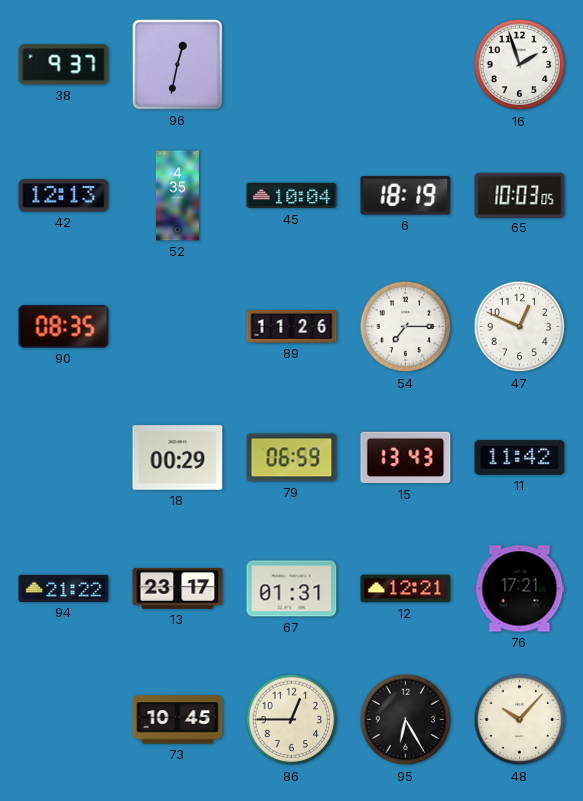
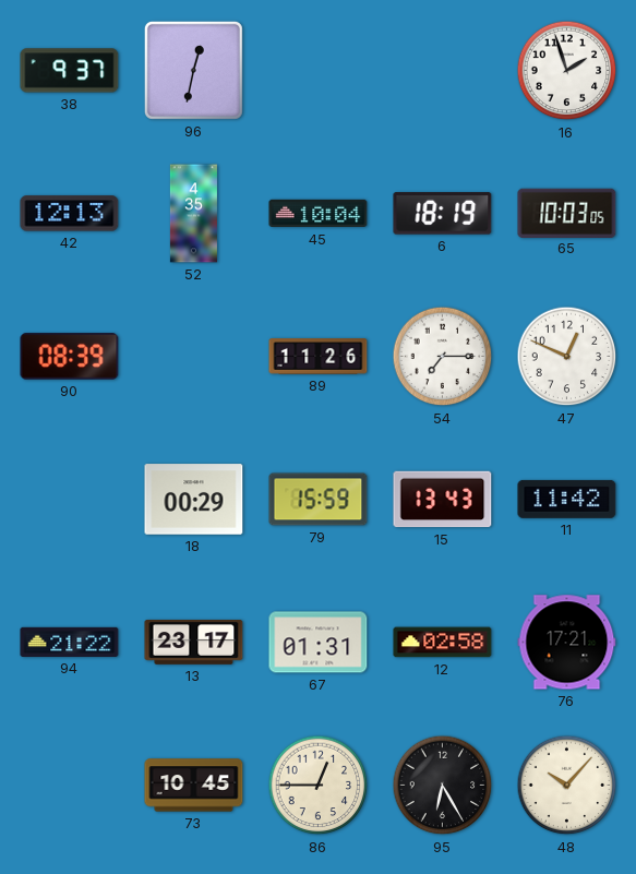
90: 08:35 -> 08:39 (70, 357)
79: 06:59 -> 15:59 (319, 500)
12: 12:21 -> 02:58 (443, 643)
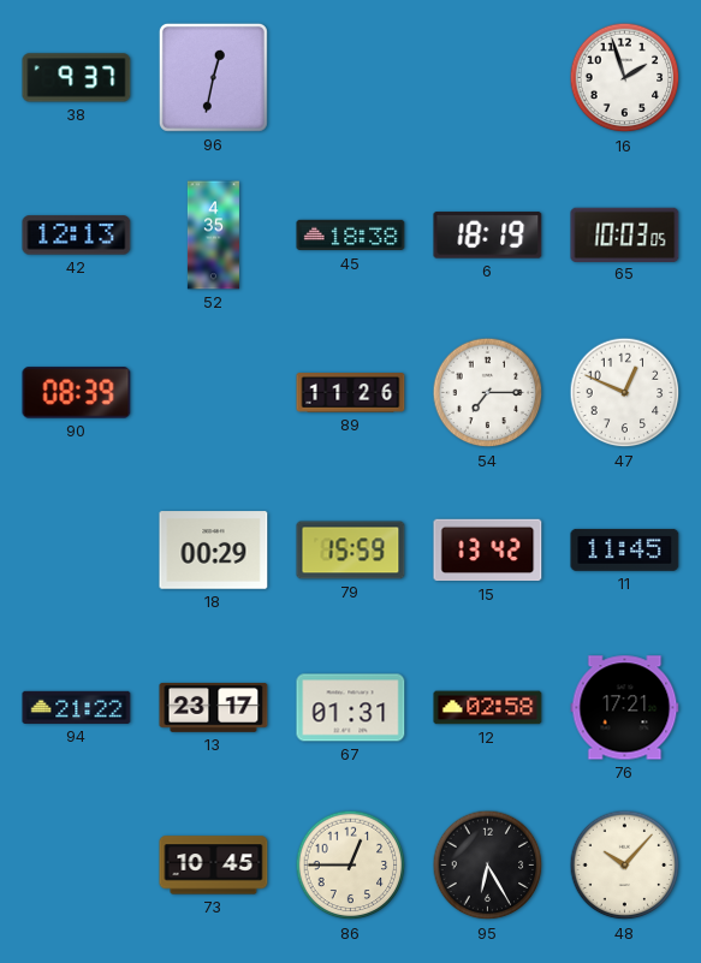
45: 10:04 -> 18:38 (351, 236)
15: 13:43 -> 13:42 (488, 551)
11: 11:42 -> 11:45 (625, 549)
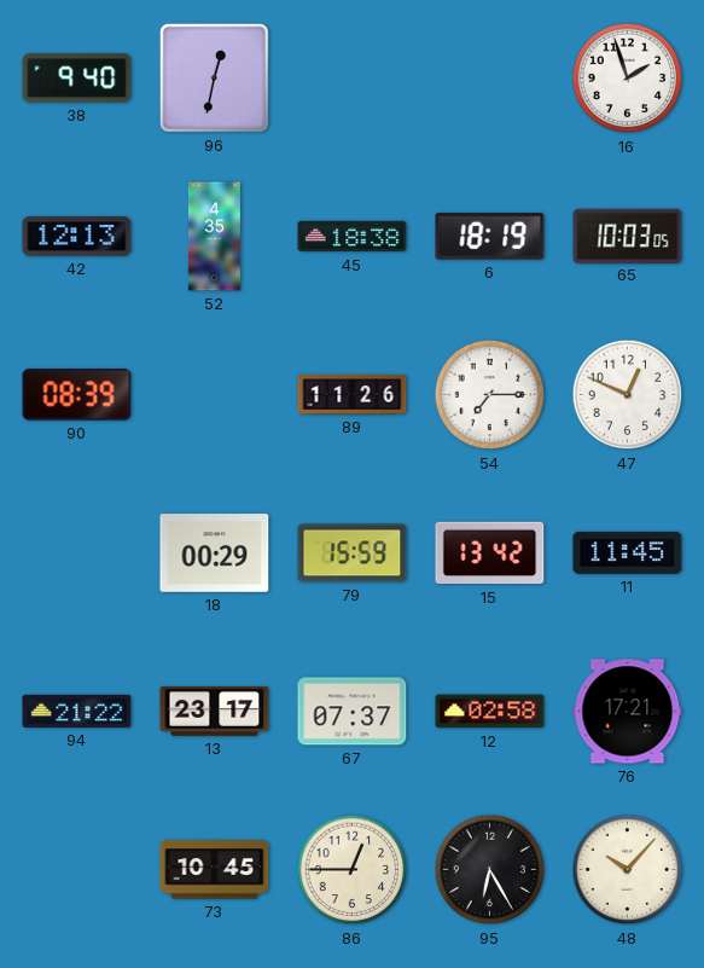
38: 9:37 -> 9:40 (77, 79)
67: 01:31 -> 07:37 (353, 712)
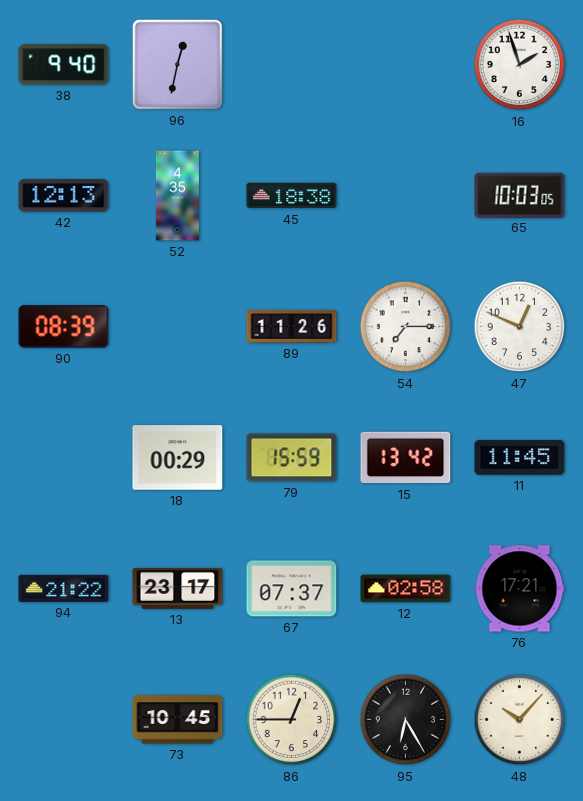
6: 18:19 -> none (490, 237)
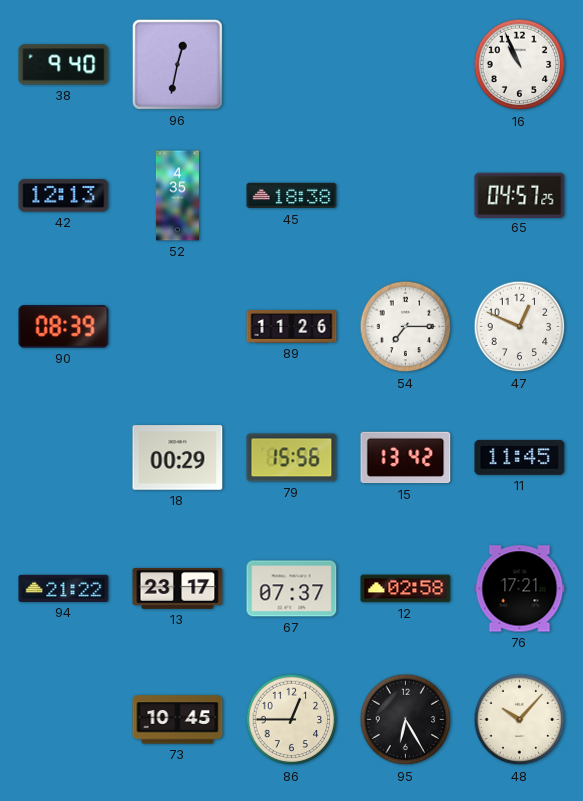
16: 1:57 -> 10:56 (520, 65)
65: 10:03 -> 04:57 (520, 195)
79: 15:59 -> 15:56 (292, 458)
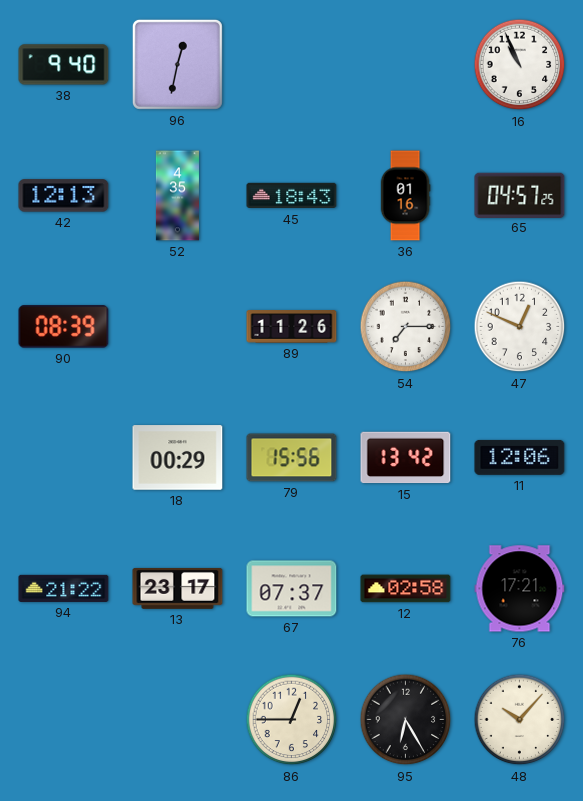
45: 18:38 -> 18:43 (292, 196)
36: none -> 01:16 (405, 196)
11: 11:45 -> 12:06 (520, 457)
73: 10:45 -> none (178, 720)
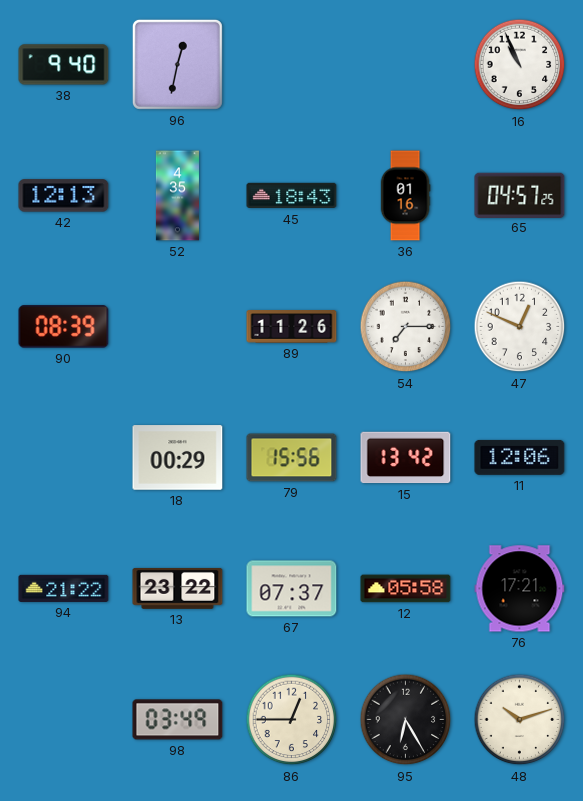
13: 23:17 -> 23:22 (178, 588)
12: 02:58 -> 05:58 (406, 589)
98: none -> 03:49 (178, 720)
48: 10:07 -> 10:12 (520, 720)
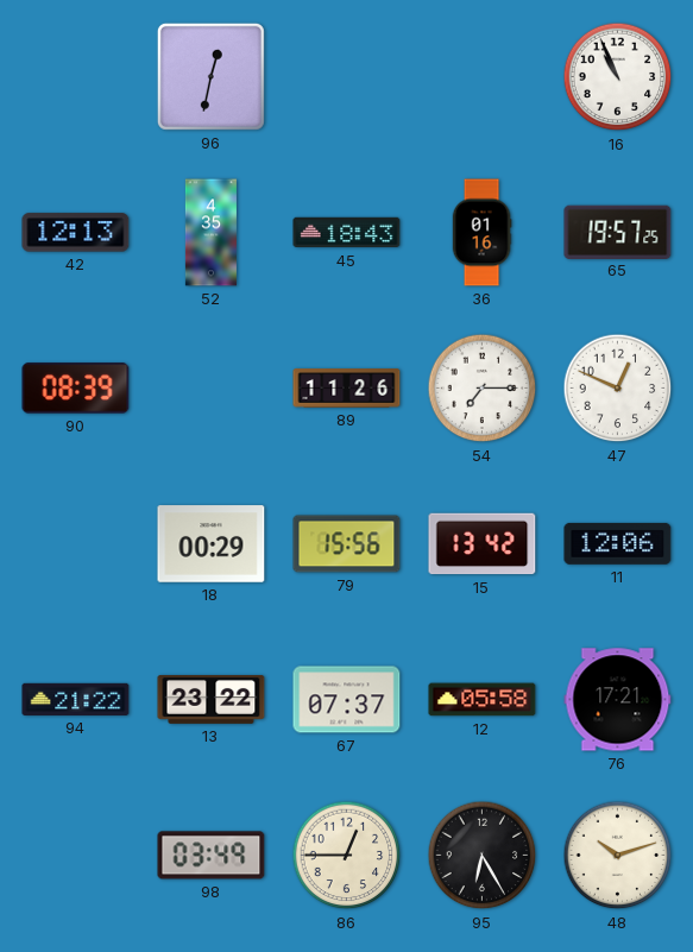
38: 9:40 -> none (64, 65)
65: 04:57 -> 19:57 (618, 232)
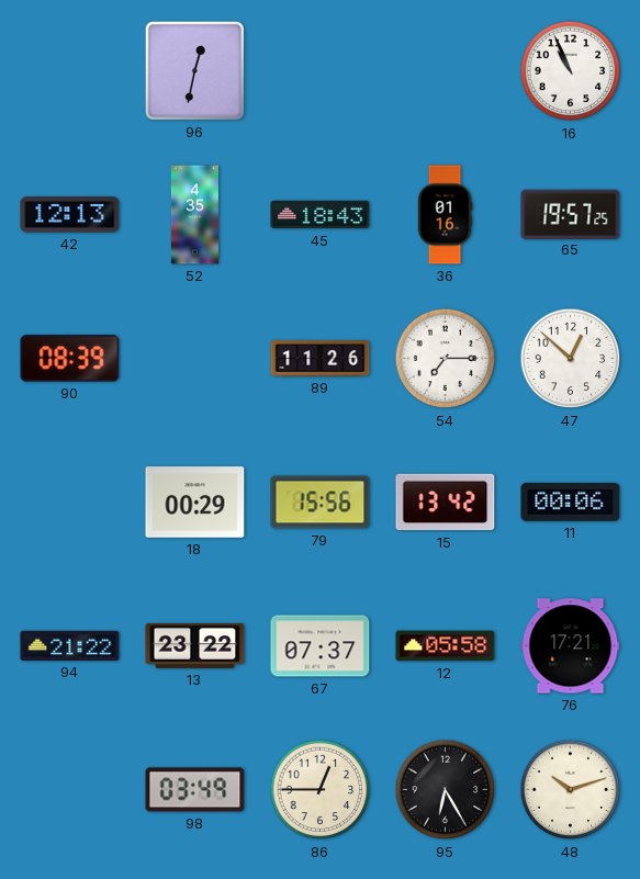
47: 12:49 -> 12:52 (571, 359)
11: 12:06 -> 00:06 (571, 502)
